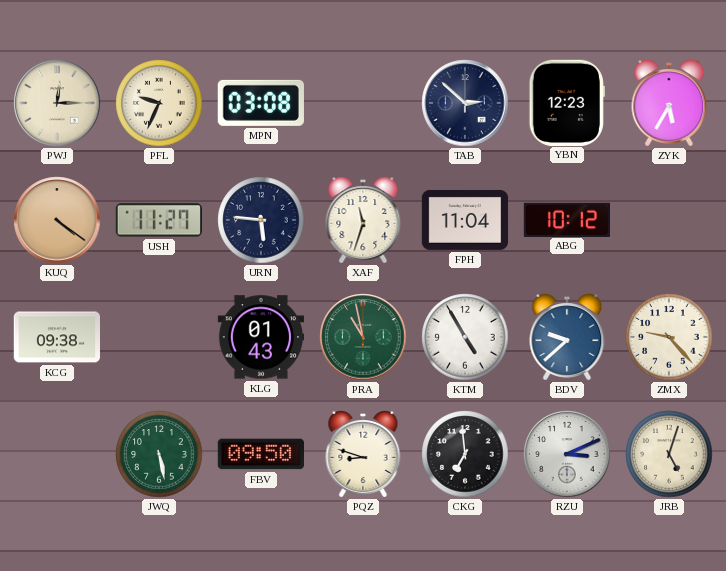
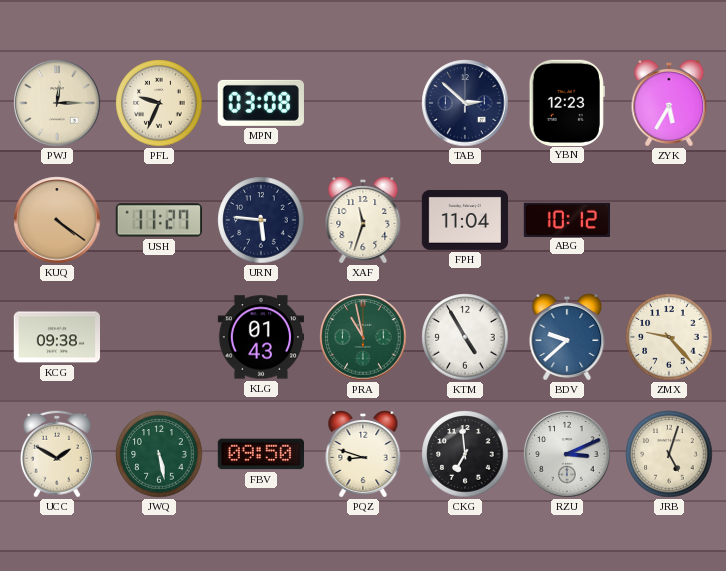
UCC: none -> 1:50 (57, 454)
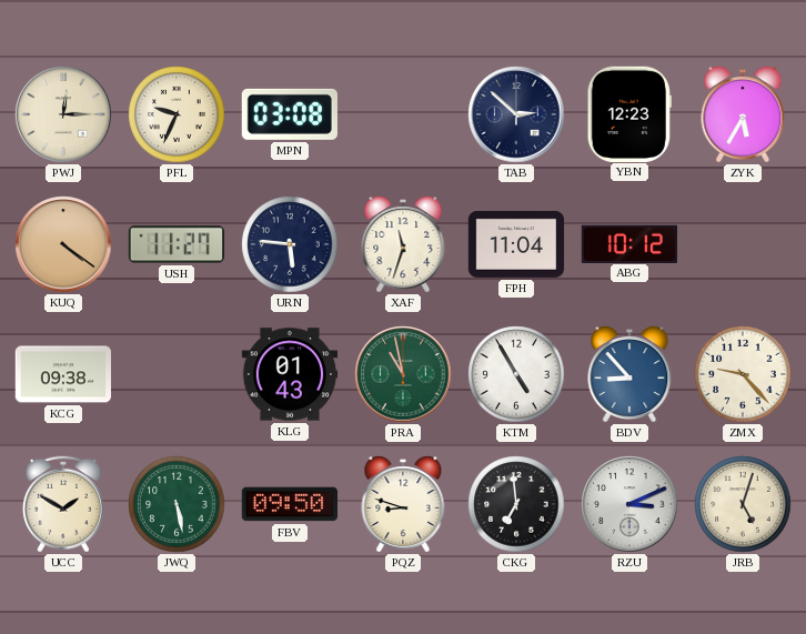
BDV: 9:38 -> 8:53 (629, 375)
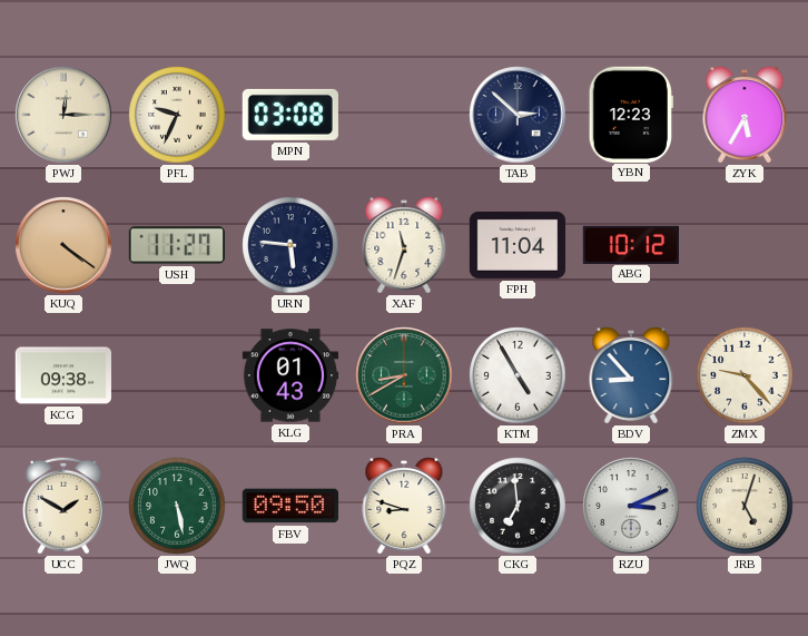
PRA: 10:58 -> 8:40 (404, 375)
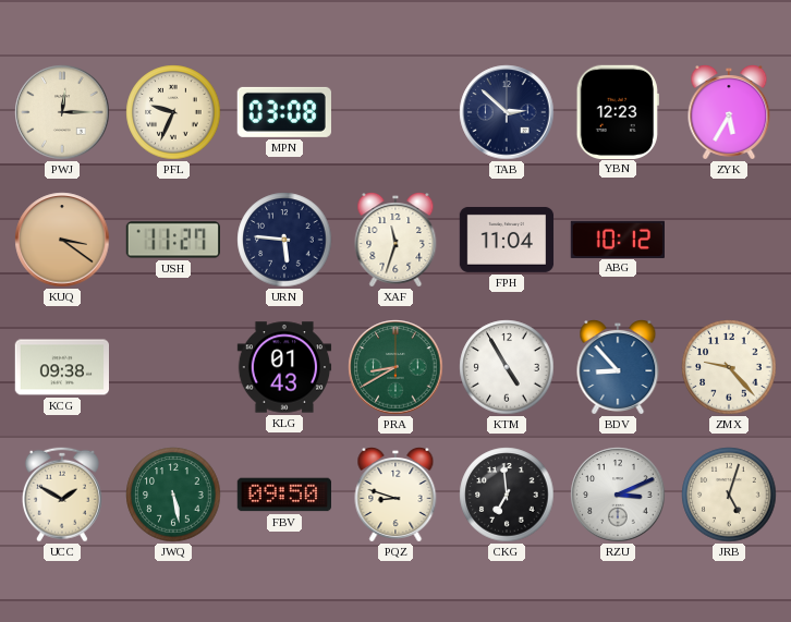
KUQ: 4:21 -> 3:21 (62, 240)
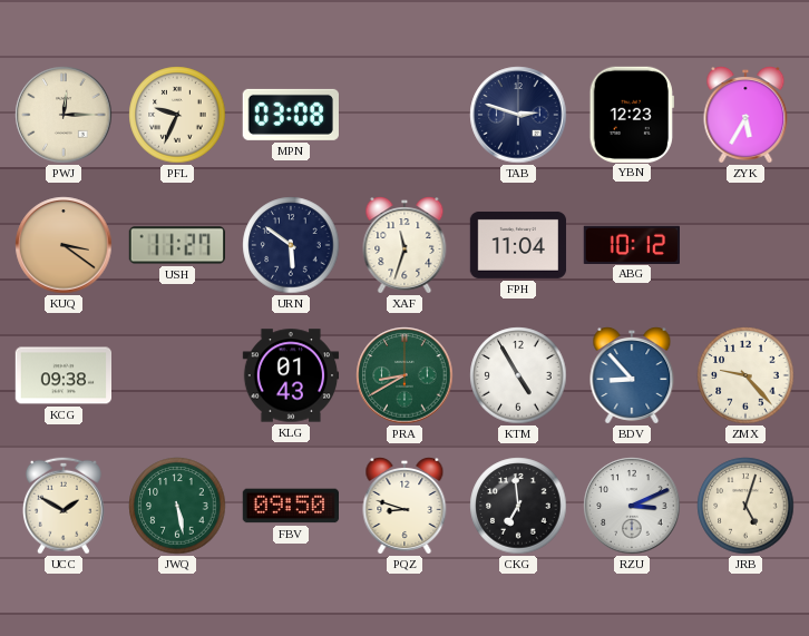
TAB: 2:52 -> 2:48 (518, 115)
URN: 5:46 -> 5:51 (291, 245)
